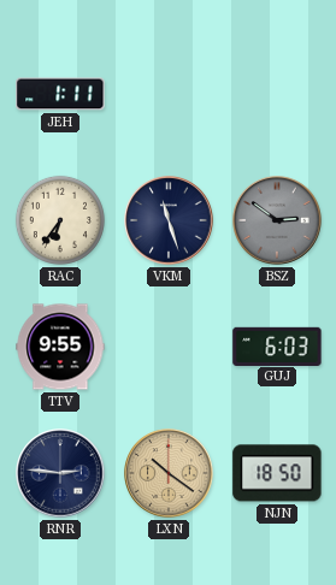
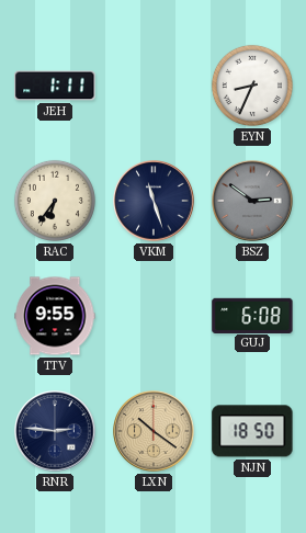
EYN: none -> 8:34 (252, 86)
GUJ: 6:03 -> 6:08 (252, 315)
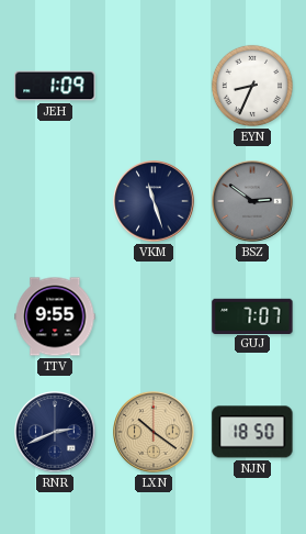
JEH: 1:11 -> 1:09 (55, 86)
RAC: 6:36 -> none (55, 201)
GUJ: 6:08 -> 7:07 (252, 315)
RNR: 2:46 -> 2:41 (55, 432)
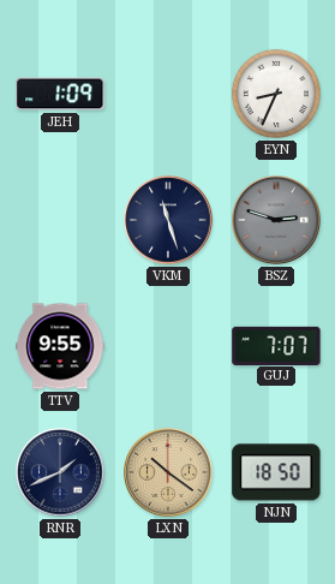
BSZ: 2:51 -> 2:48 (276, 220)
RNR: 2:41 -> 1:41 (60, 472)
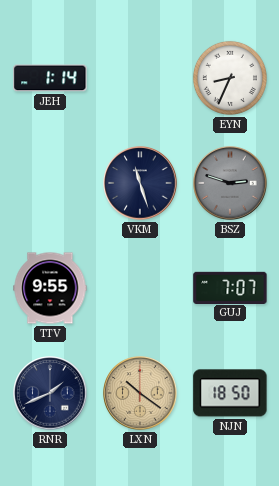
JEH: 1:09 -> 1:14 (50, 78)
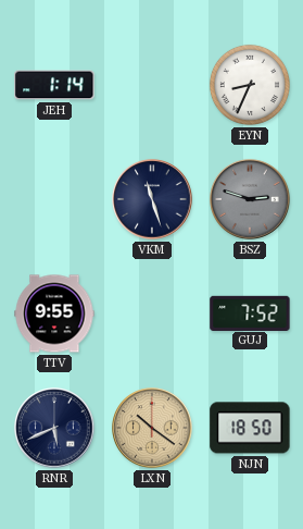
GUJ: 7:07 -> 7:52 (250, 312)
RNR: 1:41 -> 5:41 (54, 428)
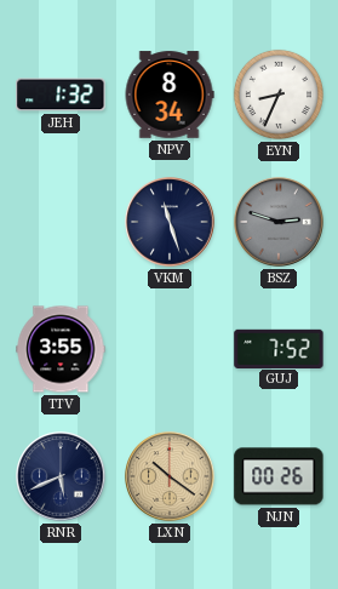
JEH: 1:14 -> 1:32 (61, 95)
NPV: none -> 8:34 (170, 95)
TTV: 9:55 -> 3:55 (61, 349)
NJN: 18:50 -> 00:26 (279, 476)
